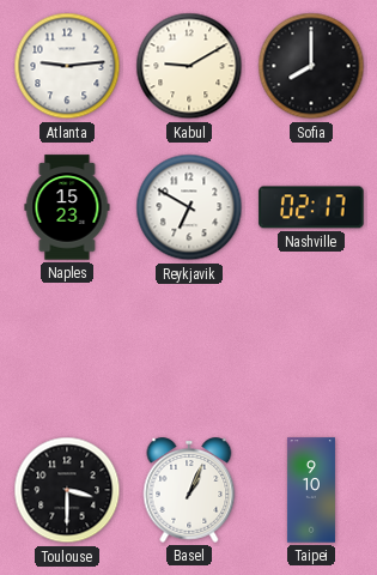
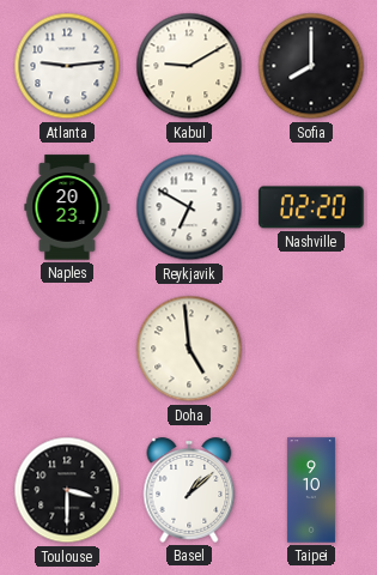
Naples: 15:23 -> 20:23 (67, 207)
Nashville: 02:17 -> 02:20 (311, 207)
Doha: none -> 4:59 (189, 349)
Basel: 1:04 -> 1:08 (189, 490)
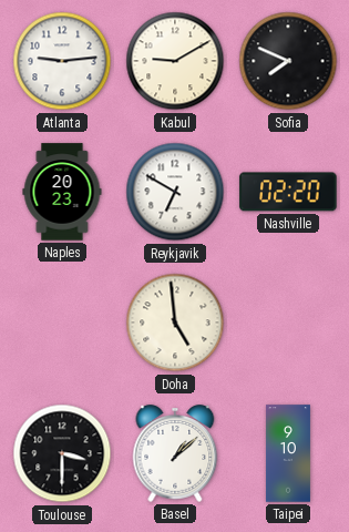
Sofia: 8:00 -> 7:49 (288, 61)
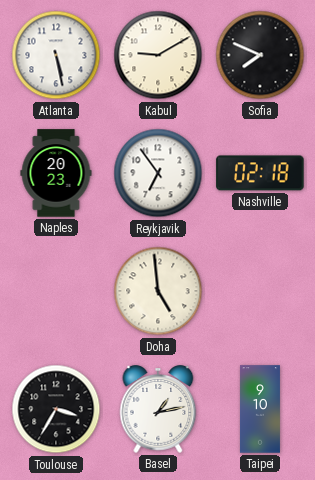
Atlanta: 9:14 -> 5:28 (56, 55)
Reykjavik: 6:50 -> 6:54 (158, 173)
Nashville: 02:20 -> 02:18 (260, 173)
Toulouse: 3:30 -> 3:35 (56, 409)
Basel: 1:08 -> 1:13 (158, 409)
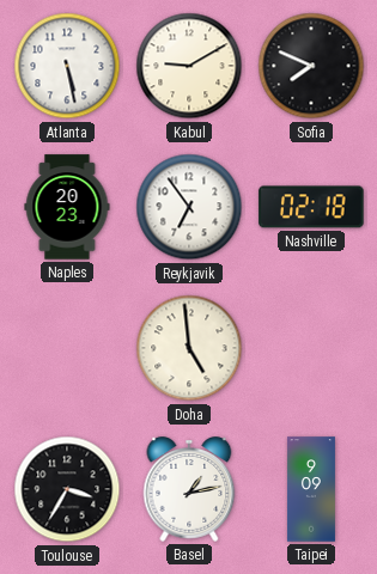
Taipei: 9:10 -> 9:09 (311, 489)
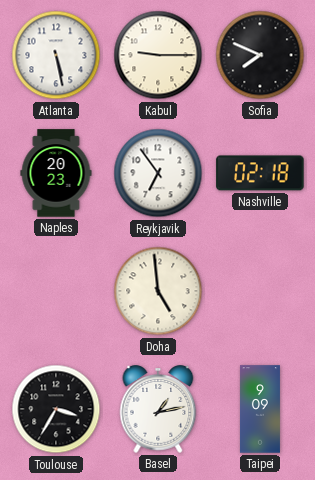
Kabul: 9:10 -> 9:15 (158, 55)
